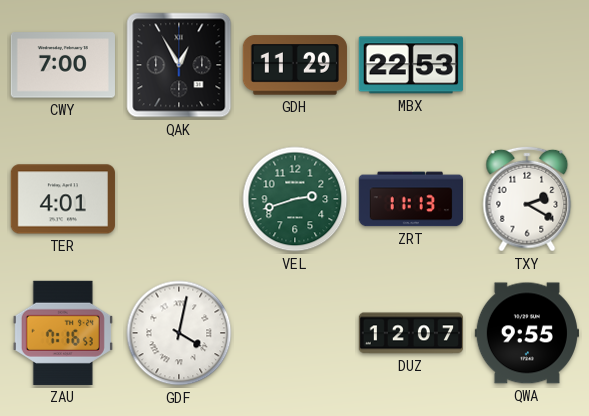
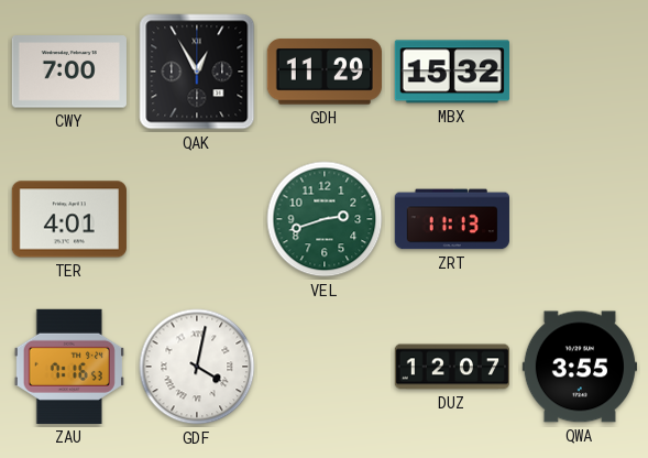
MBX: 22:53 -> 15:32 (452, 72)
TXY: 2:20 -> none (527, 199)
QWA: 9:55 -> 3:55 (579, 367)
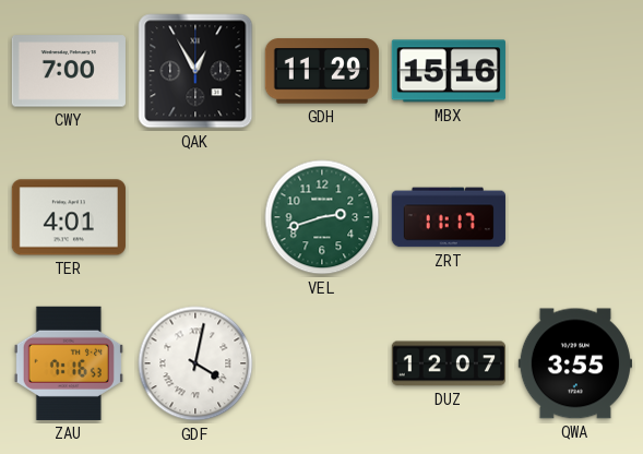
MBX: 15:32 -> 15:16 (449, 71)
ZRT: 11:13 -> 11:17 (449, 217)
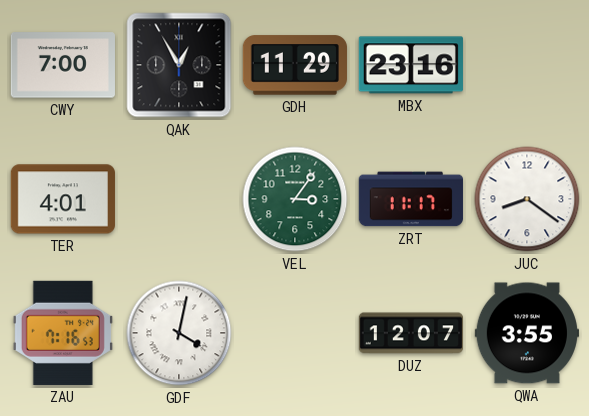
MBX: 15:16 -> 23:16 (411, 65)
VEL: 2:42 -> 3:06 (295, 199)
JUC: none -> 8:21 (527, 199)
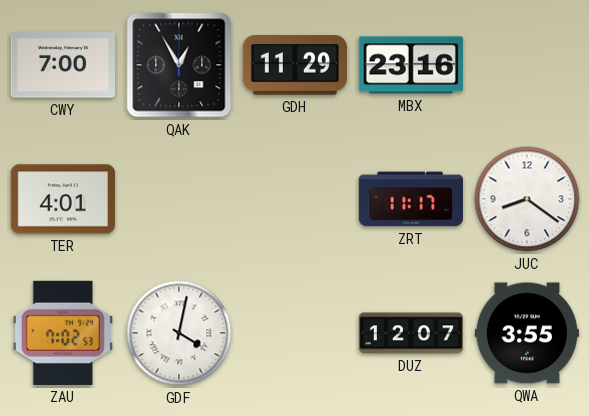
VEL: 3:06 -> none (295, 199)
ZAU: 7:16 -> 7:02 (63, 333)
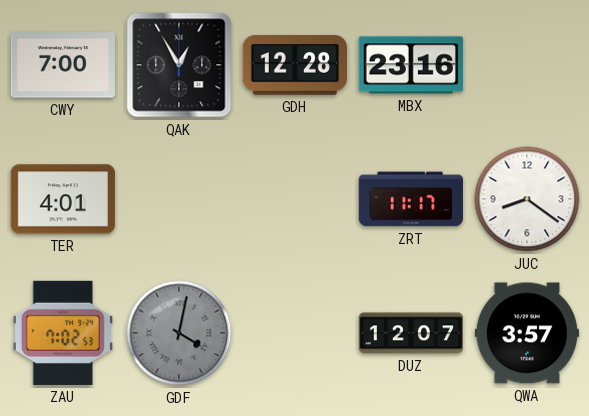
GDH: 11:29 -> 12:28 (295, 65)
GDF dial: white -> grey (179, 333)
QWA: 3:55 -> 3:57 (526, 333)
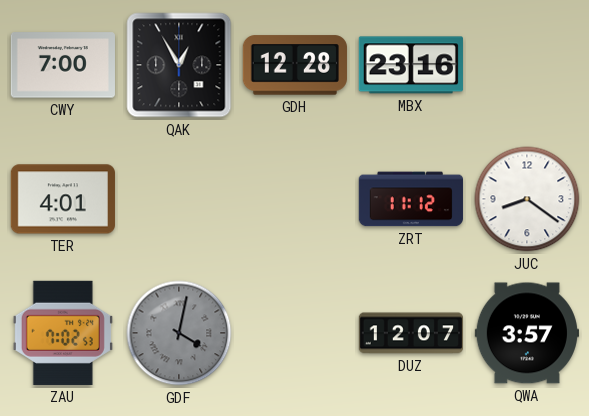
ZRT: 11:17 -> 11:12 (411, 199)
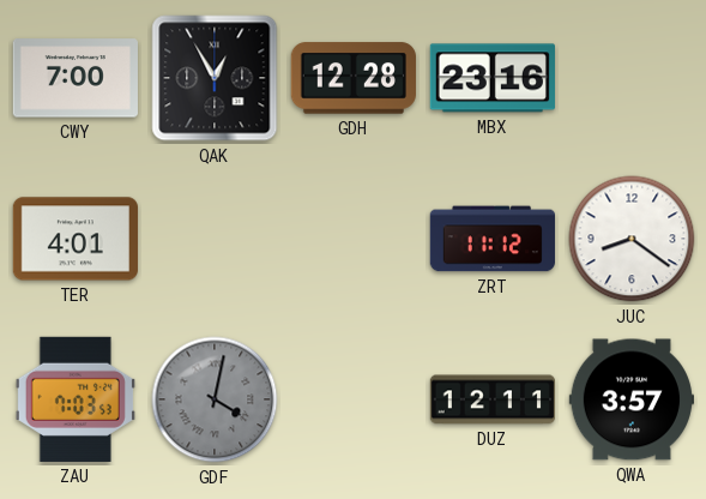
ZAU: 7:02 -> 7:03 (76, 399)
DUZ: 12:07 -> 12:11 (491, 399)
